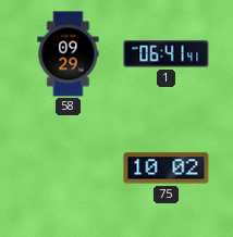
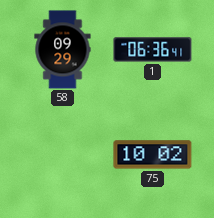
1: 06:41 -> 06:36 (153, 50)
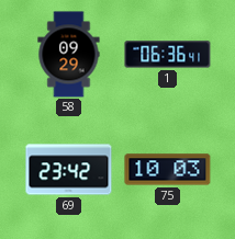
69: none -> 23:42 (69, 170)
75: 10:02 -> 10:03 (168, 170)
